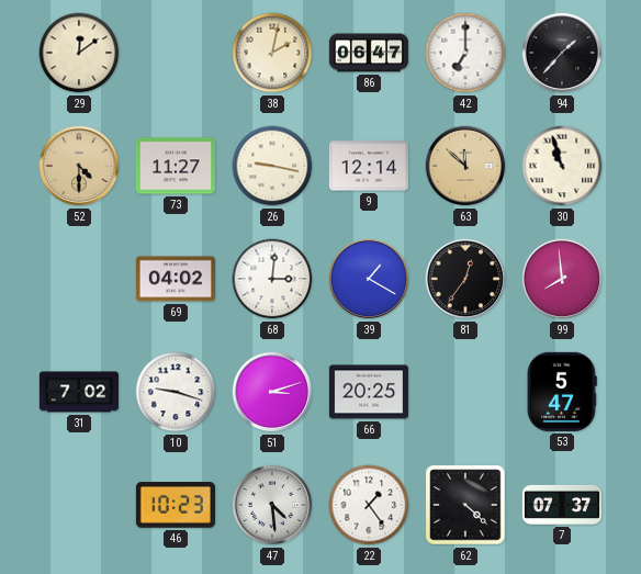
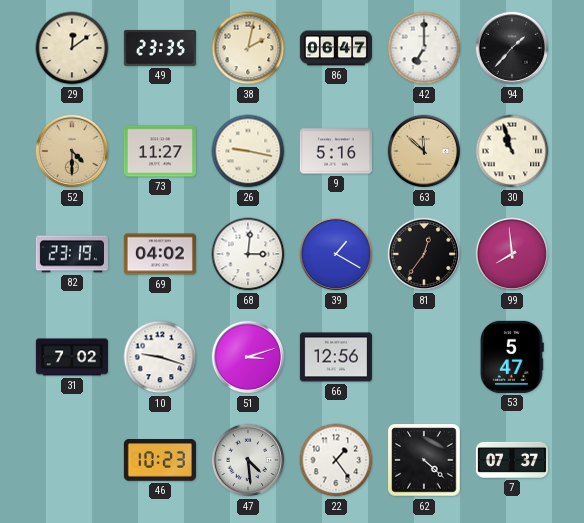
49: none -> 23:35 (160, 48)
9: 12:14 -> 5:16 (336, 151)
82: none -> 23:19 (72, 254)
66: 20:25 -> 12:56 (336, 357)
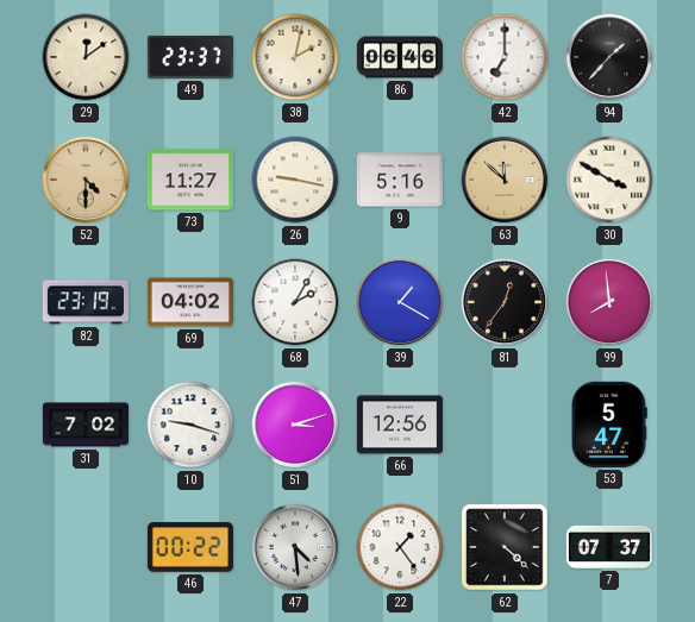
49: 23:35 -> 23:37 (190, 57)
86: 06:47 -> 06:46 (399, 57)
30: 10:57 -> 3:50 (609, 180)
68: 3:01 -> 2:05 (295, 302)
46: 10:23 -> 00:22 (190, 547)
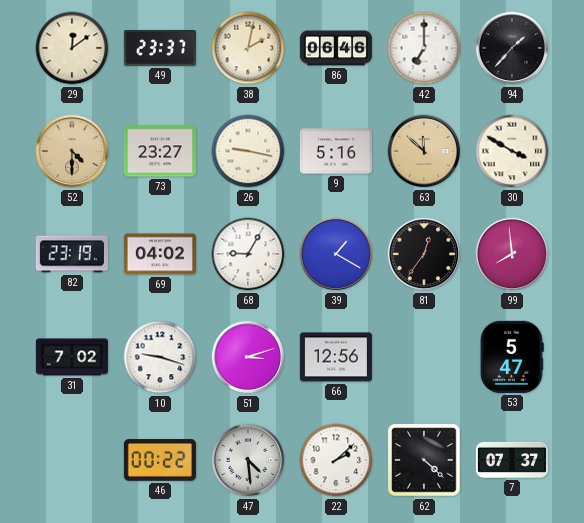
73: 11:27 -> 23:27 (160, 151)
68: 2:05 -> 9:05 (248, 254)
22: 1:24 -> 2:08 (336, 460)
